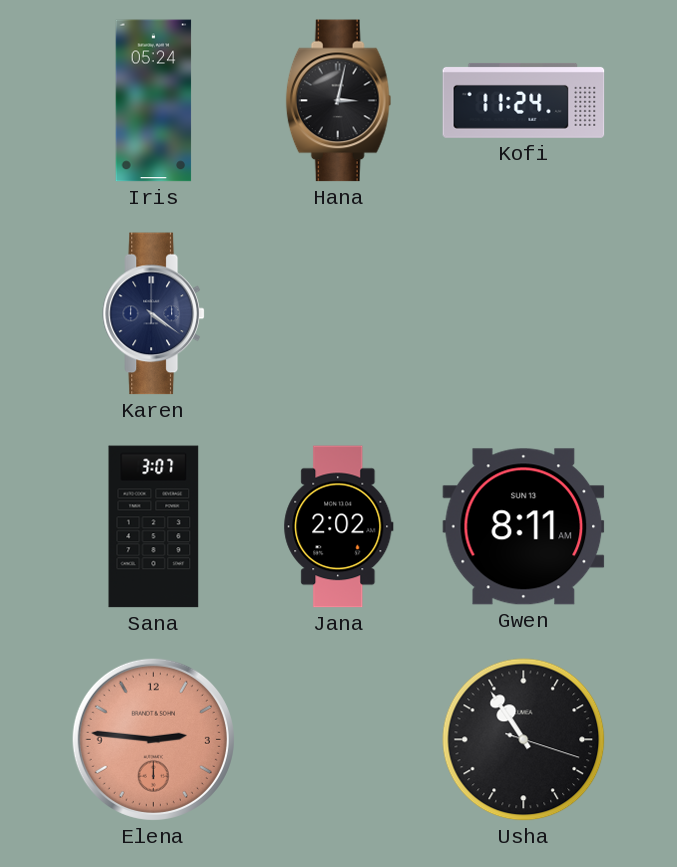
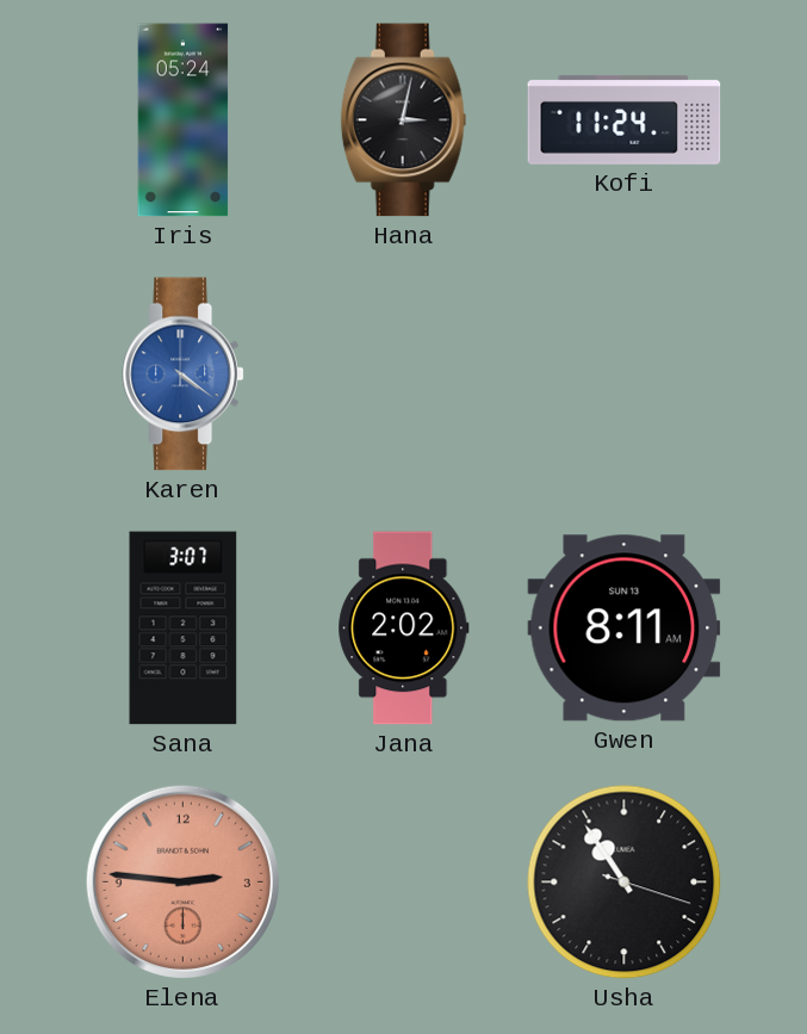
Karen dial: navy -> blue (182, 374)
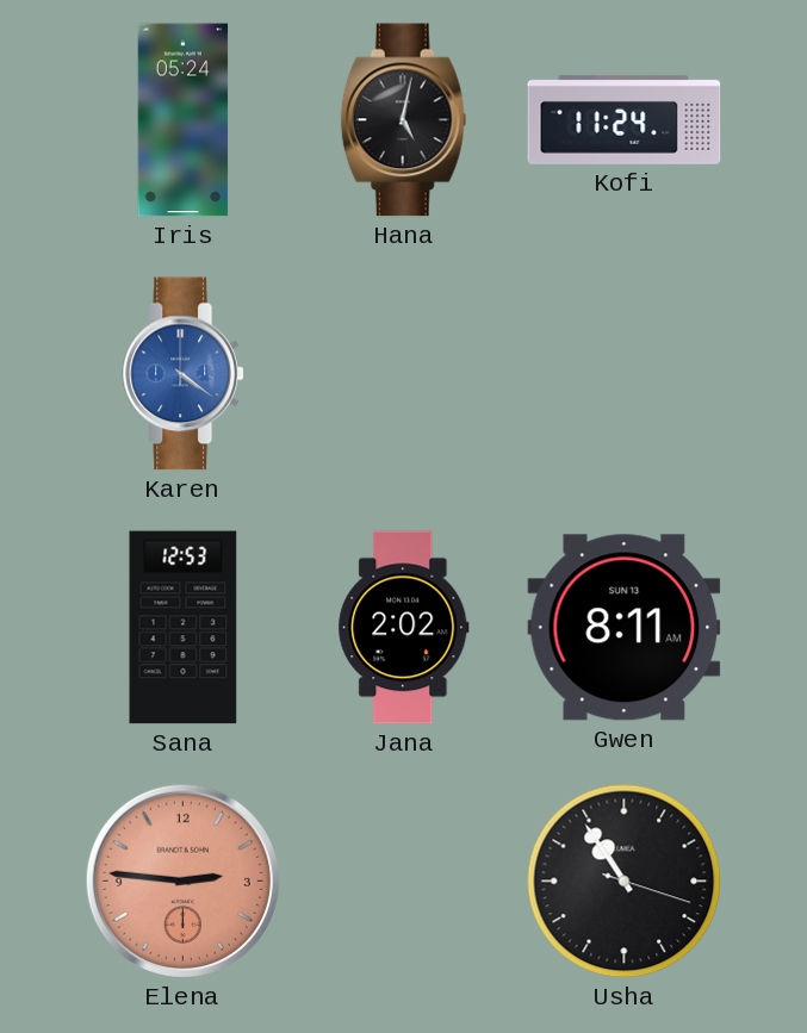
Hana: 3:02 -> 5:02 (404, 120)
Sana: 3:07 -> 12:53 (184, 628)
